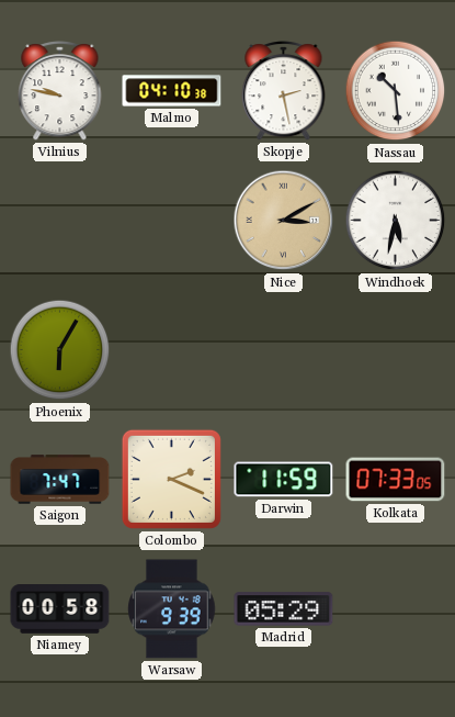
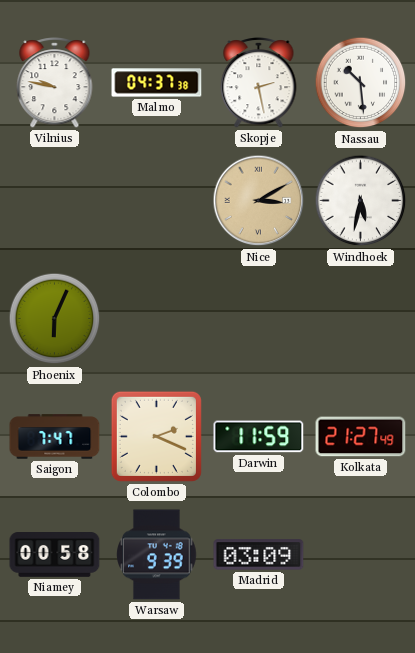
Malmo: 04:10 -> 04:37 (157, 83)
Phoenix: 6:05 -> 6:04 (55, 319)
Kolkata: 07:33 -> 21:27 (361, 437)
Madrid: 05:29 -> 03:09 (259, 555)
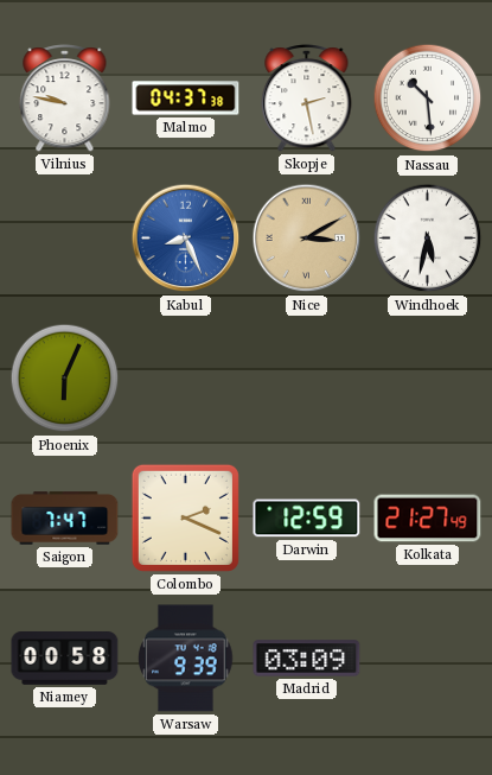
Kabul: none -> 8:26 (186, 239)
Darwin: 11:59 -> 12:59 (307, 519)
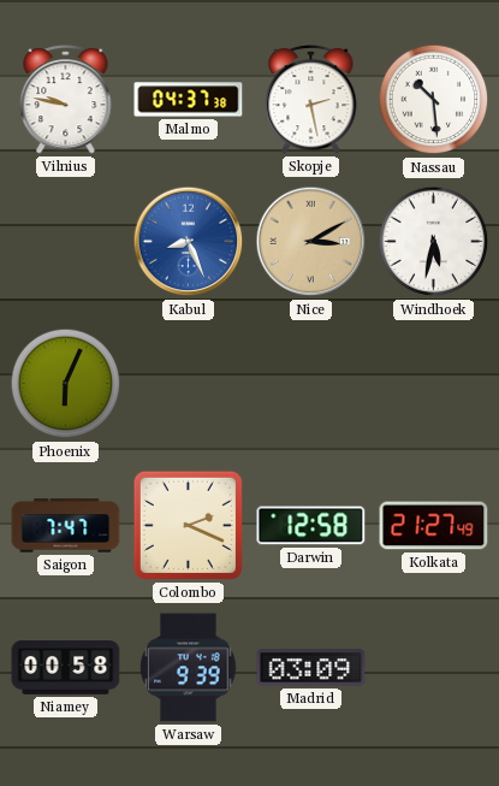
Darwin: 12:59 -> 12:58 (311, 526)
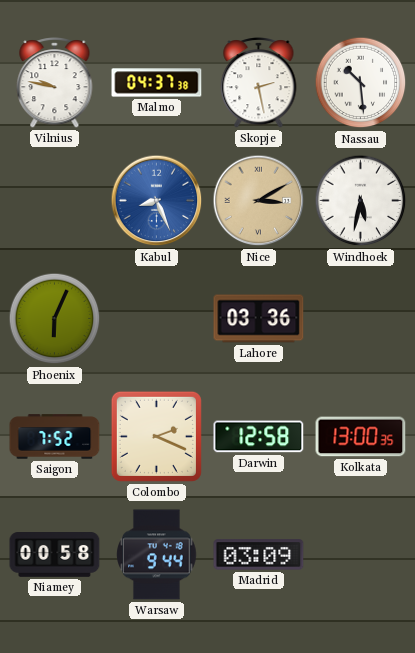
Lahore: none -> 03:36 (259, 319)
Saigon: 7:47 -> 7:52 (55, 437)
Kolkata: 21:27 -> 13:00 (361, 437)
Warsaw: 9:39 -> 9:44 (157, 555)
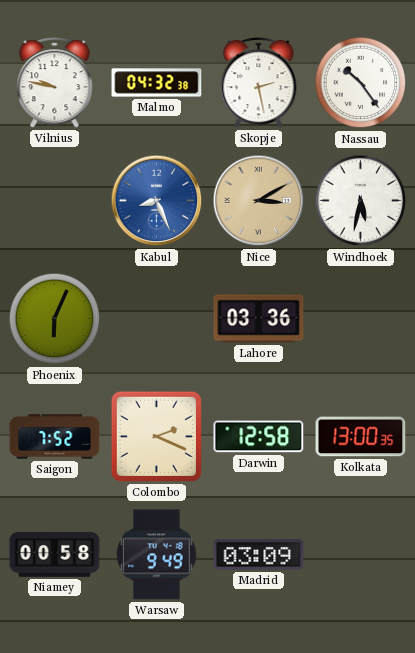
Malmo: 04:37 -> 04:32 (157, 83)
Nassau: 10:29 -> 10:24 (361, 83)
Warsaw: 9:44 -> 9:49 (157, 555)
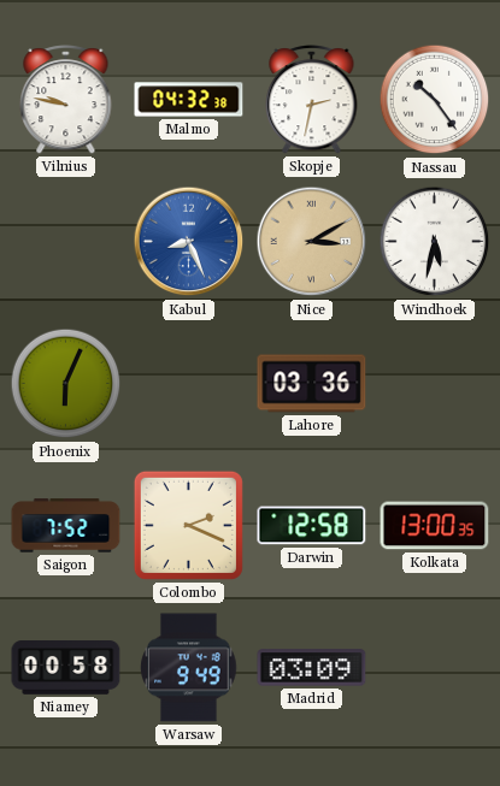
Skopje: 2:28 -> 2:32 (312, 100)
